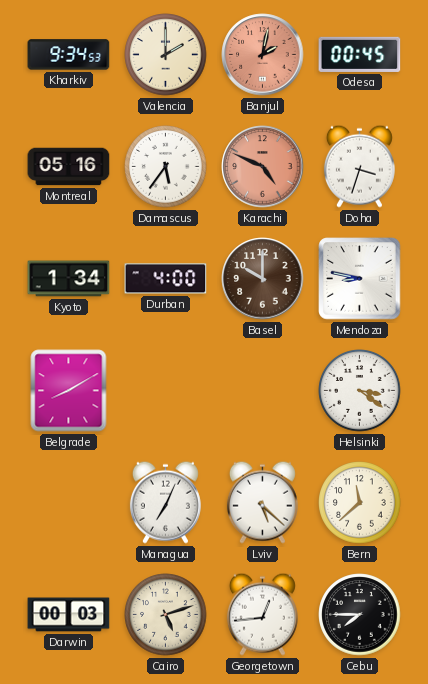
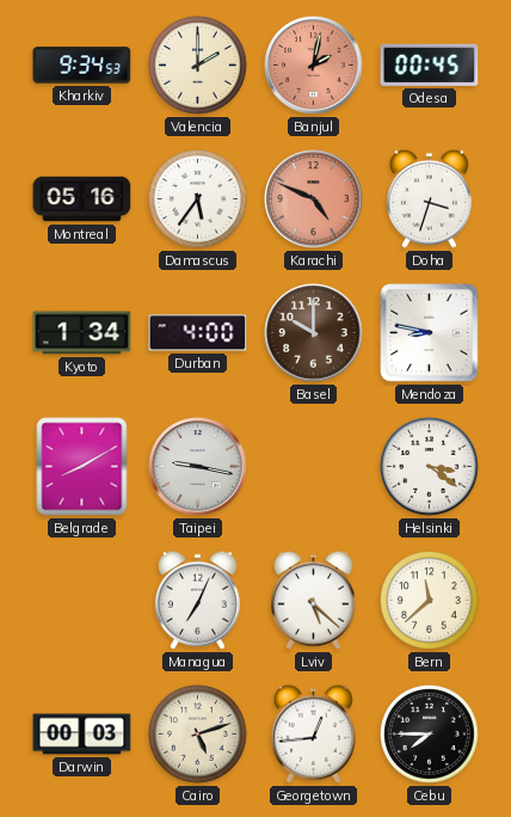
Taipei: none -> 9:17 (198, 467)
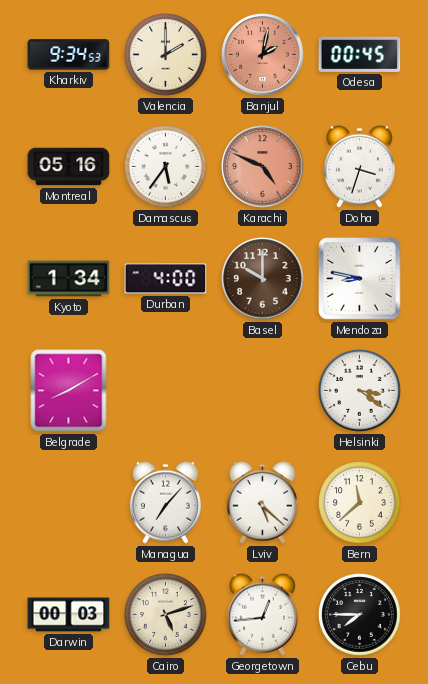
Taipei: 9:17 -> none (198, 467)
Managua: 7:04 -> 7:07 (165, 502)
